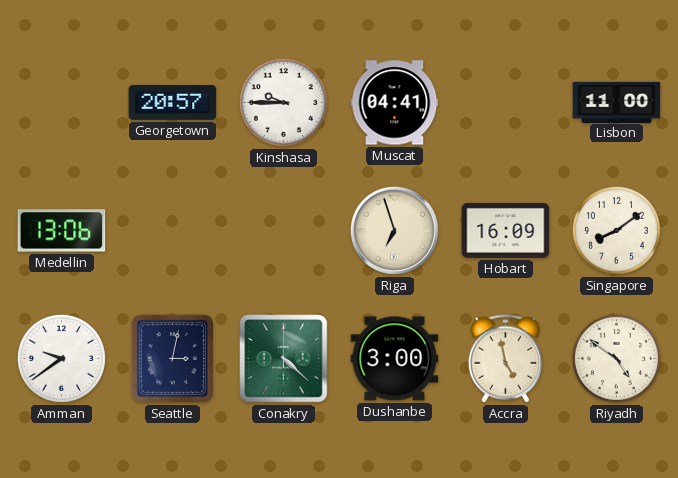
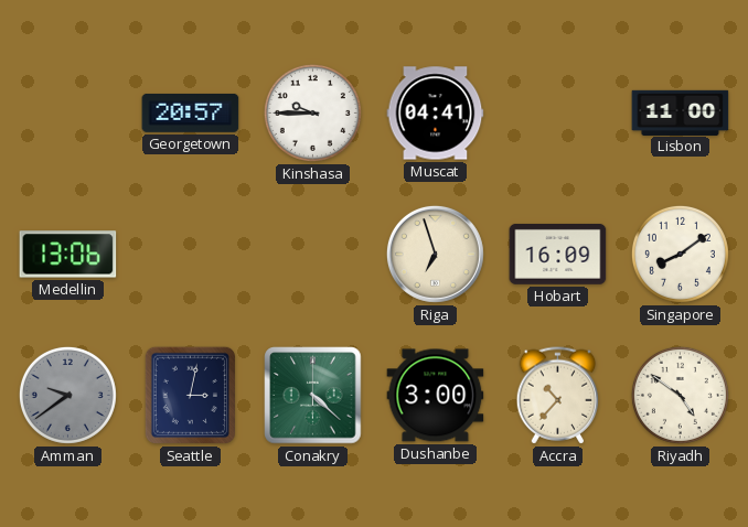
Amman dial: white -> grey (67, 395)
Accra: 4:58 -> 10:37 (558, 396)
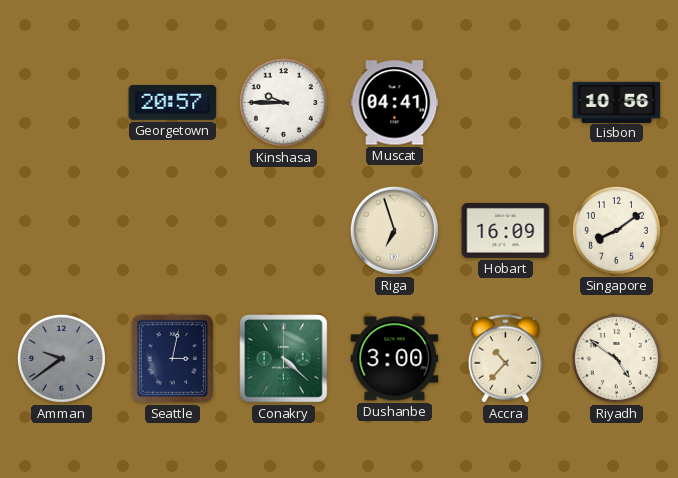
Lisbon: 11:00 -> 10:56 (617, 102)
Medellin: 13:06 -> none (68, 255)
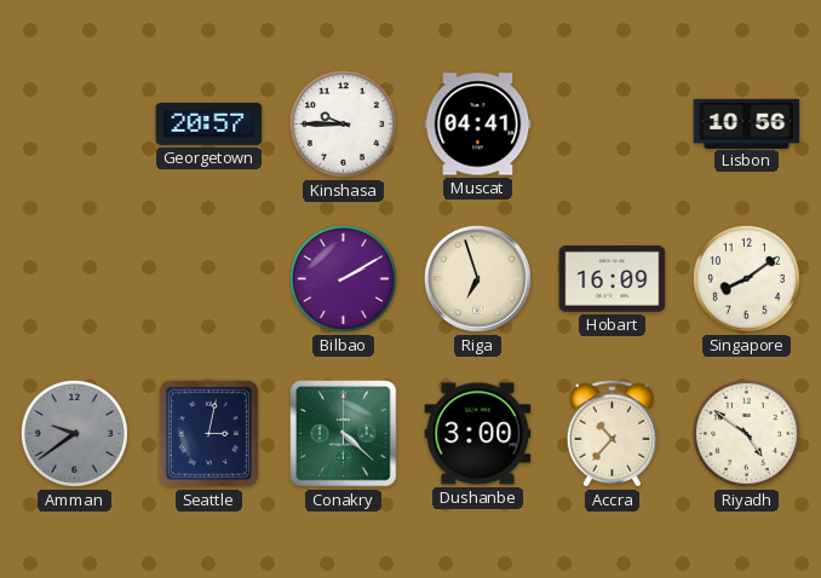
Bilbao: none -> 2:10 (343, 278)
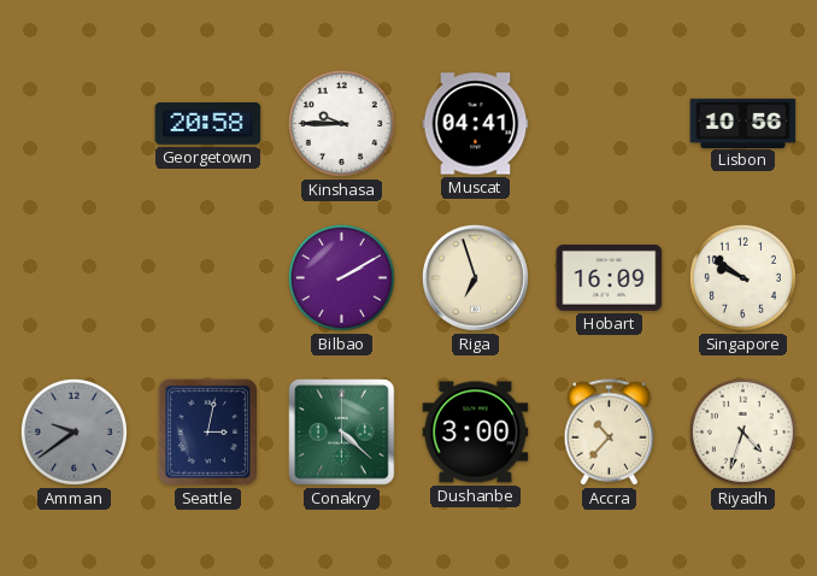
Georgetown: 20:57 -> 20:58 (208, 123)
Singapore: 8:09 -> 9:51 (742, 277)
Riyadh: 4:51 -> 4:33 (742, 431)
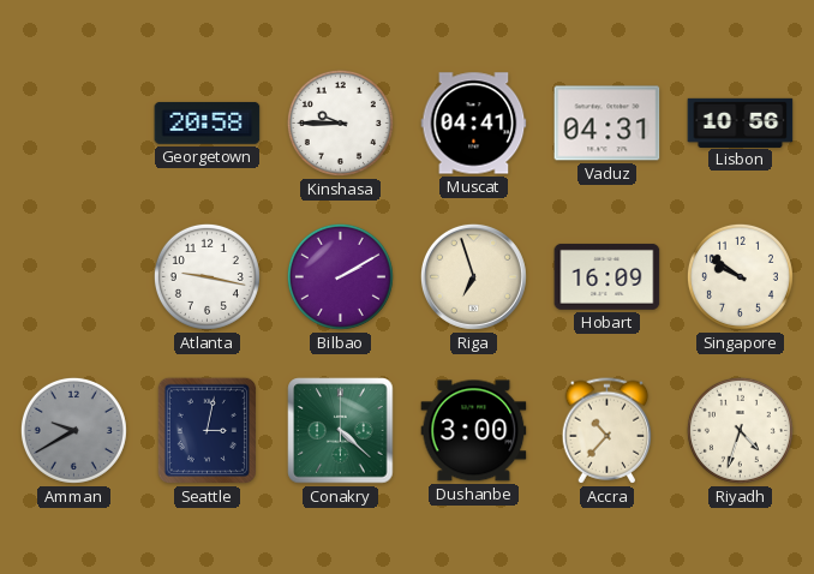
Vaduz: none -> 04:31 (607, 124)
Atlanta: none -> 9:17 (207, 276)
Amman: 9:39 -> 9:40 (73, 430)
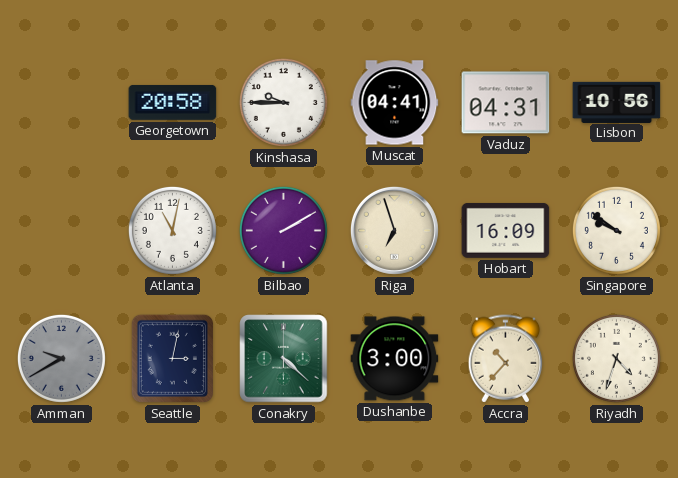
Atlanta: 9:17 -> 11:02 (172, 230)
